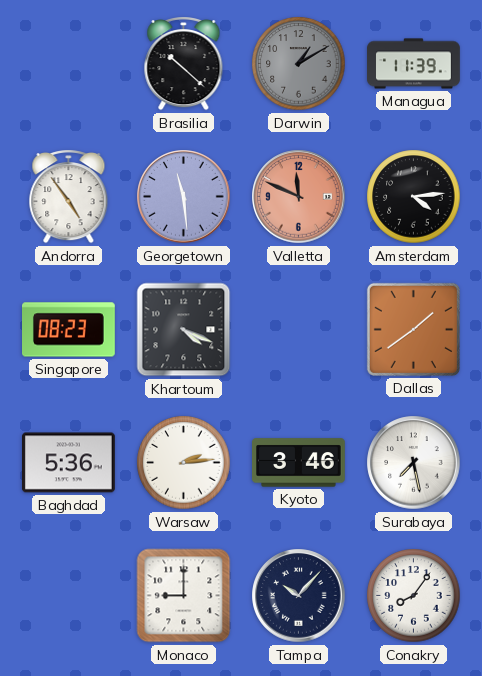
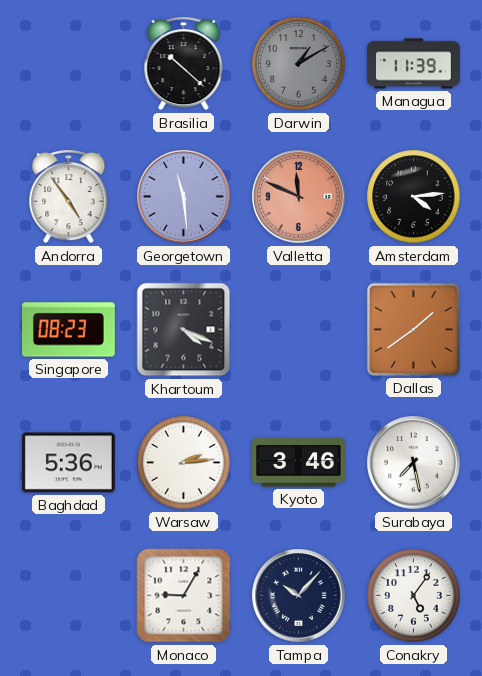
Monaco: 9:00 -> 9:05 (184, 596)
Conakry: 8:06 -> 5:06 (414, 596)
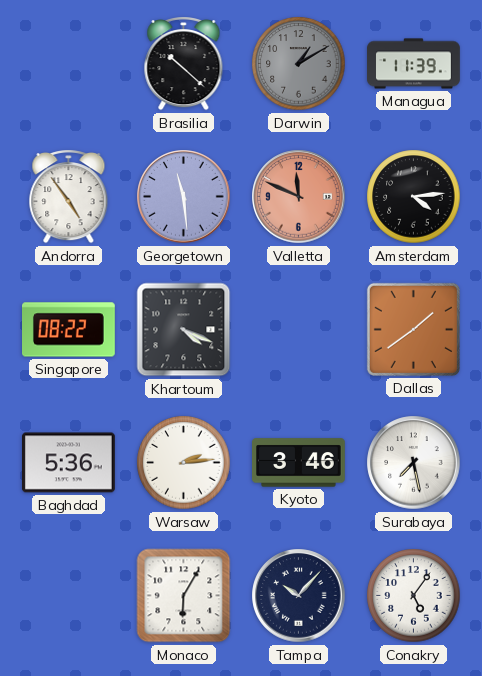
Singapore: 08:23 -> 08:22 (69, 330)
Monaco: 9:05 -> 6:05 (184, 596)
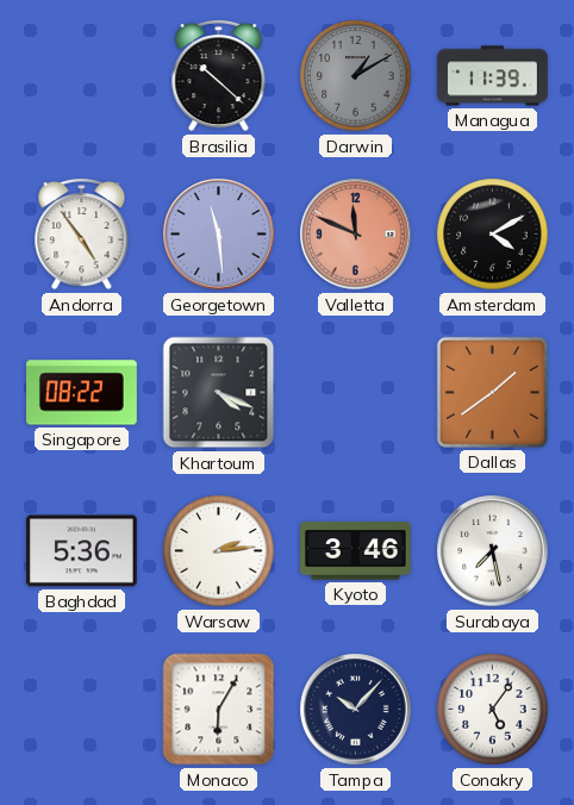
Amsterdam: 4:14 -> 4:10 (493, 235)
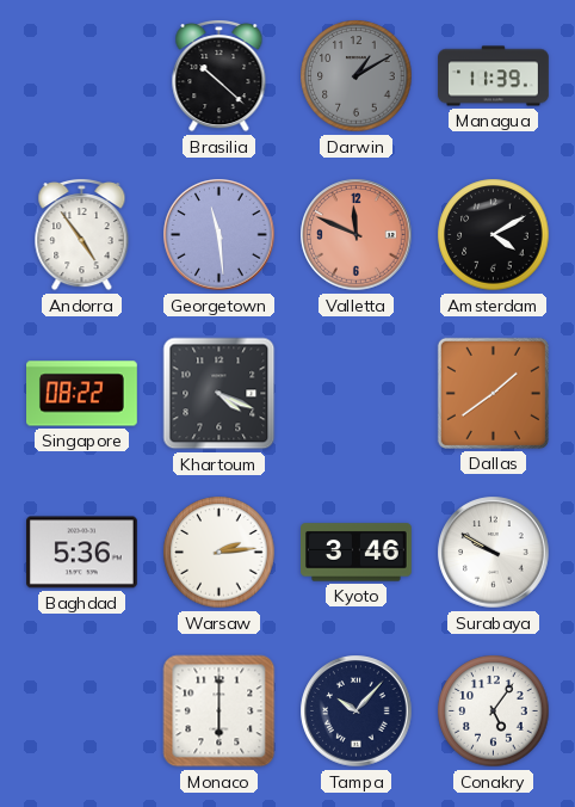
Surabaya: 7:28 -> 9:50 (494, 553)
Monaco: 6:05 -> 6:00 (220, 711)
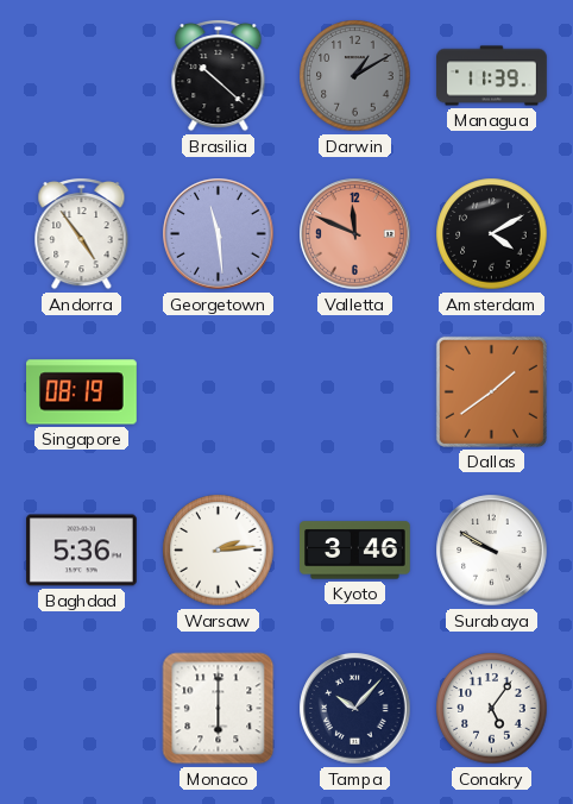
Singapore: 08:22 -> 08:19 (82, 392)
Khartoum: 4:19 -> none (220, 394)
